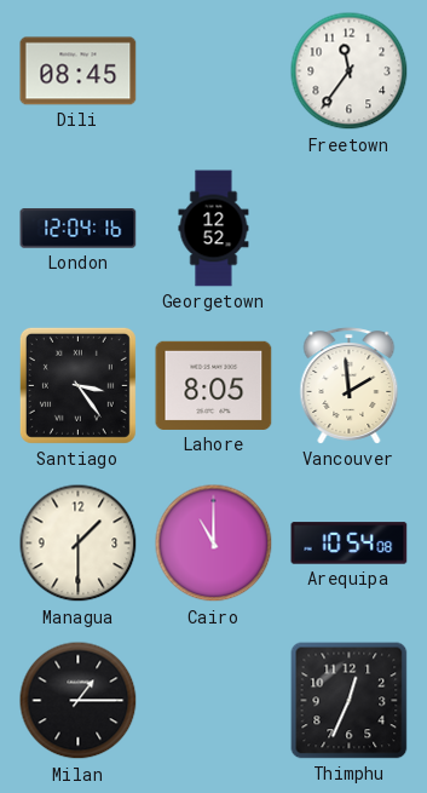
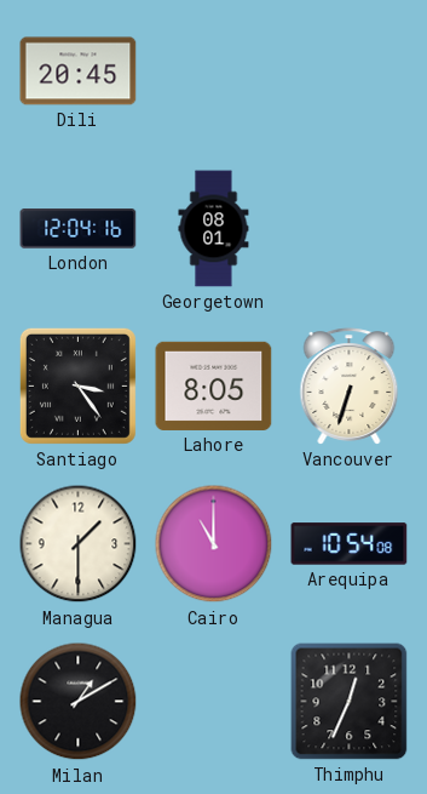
Dili: 08:45 -> 20:45 (79, 72)
Freetown: 11:36 -> none (350, 71)
Georgetown: 12:52 -> 08:01 (214, 229)
Vancouver: 1:59 -> 6:33 (350, 387)
Milan: 1:15 -> 1:10 (79, 702)
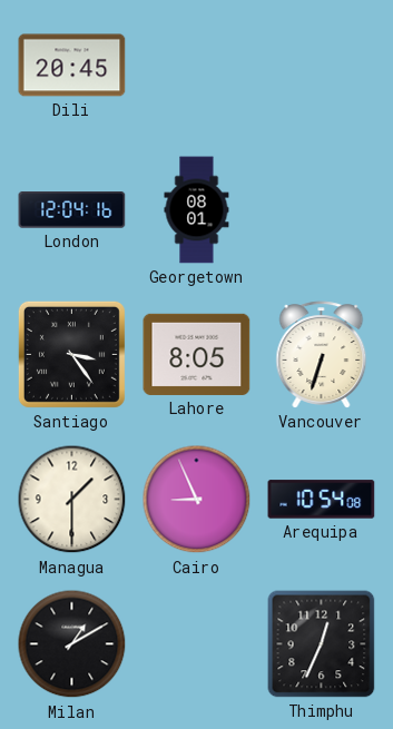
Cairo: 11:00 -> 8:56 (197, 500)
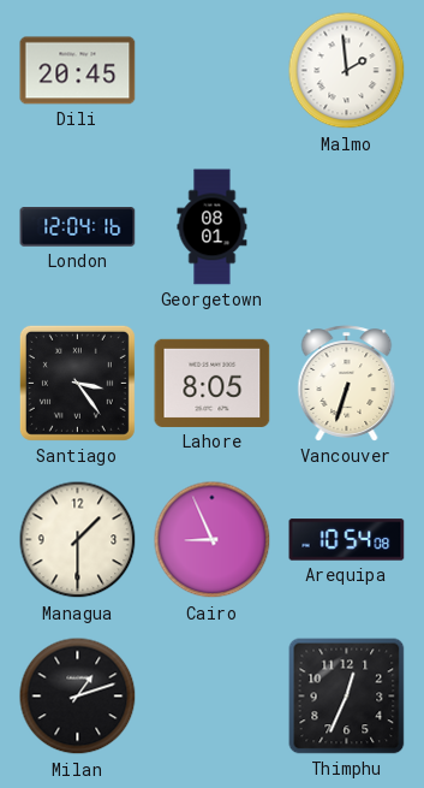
Malmo: none -> 1:59 (347, 71)
Milan: 1:10 -> 1:12 (78, 697)
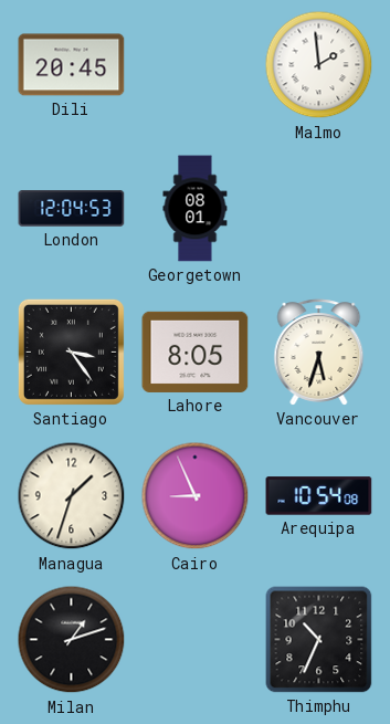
London: 12:04:16 -> 12:04:53 (72, 209)
Vancouver: 6:33 -> 5:33 (319, 353)
Managua: 1:30 -> 1:33 (72, 496)
Thimphu: 12:34 -> 10:34 (319, 640)
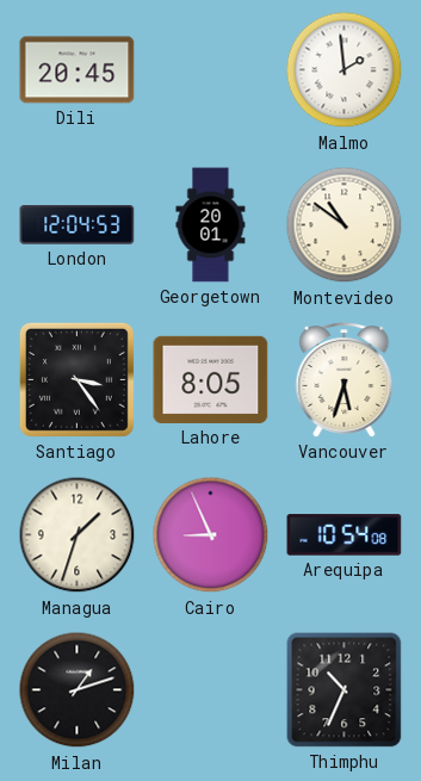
Georgetown: 08:01 -> 20:01 (211, 225)
Montevideo: none -> 10:51 (345, 225)
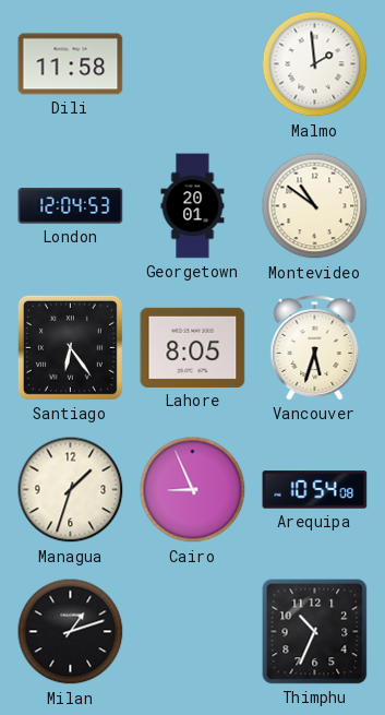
Dili: 20:45 -> 11:58 (71, 64)
Santiago: 3:24 -> 6:24 (70, 347)
